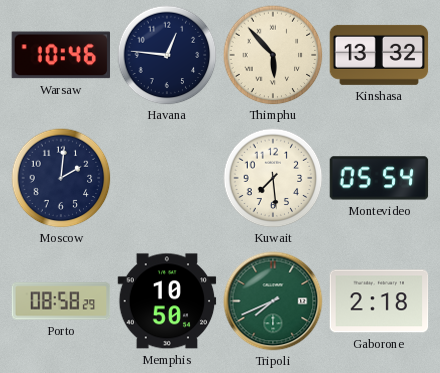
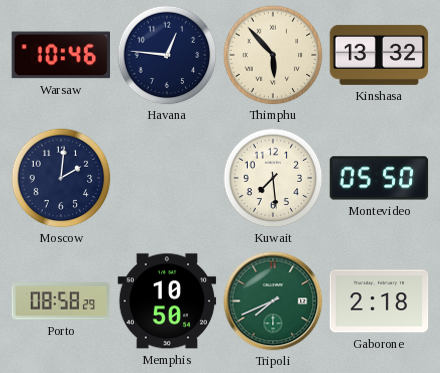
Montevideo: 05:54 -> 05:50 (379, 178)
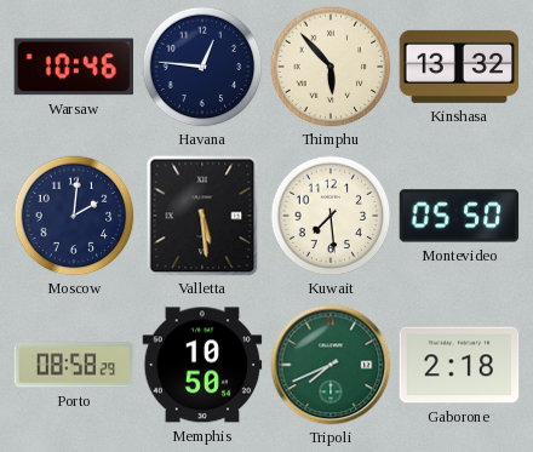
Valletta: none -> 5:29 (202, 216)
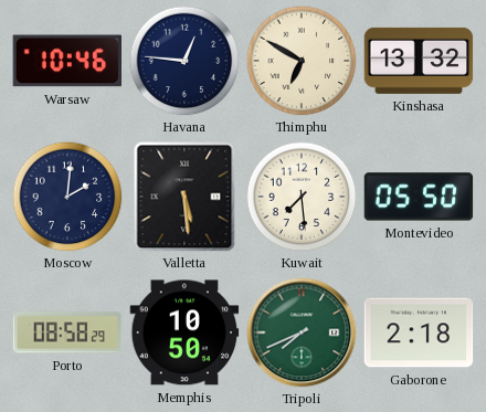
Thimphu: 5:53 -> 6:50 (302, 61)
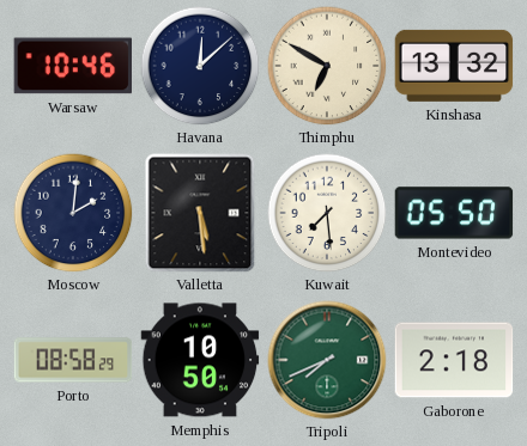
Havana: 12:46 -> 12:08 (200, 66)
